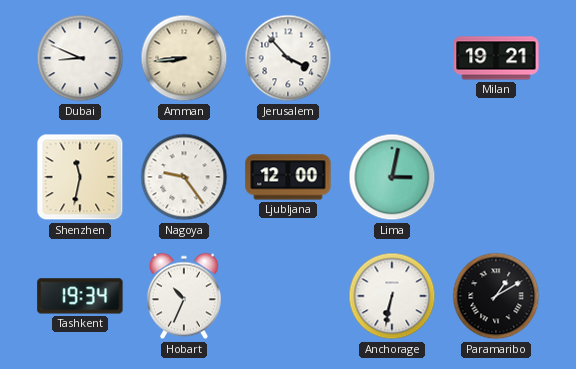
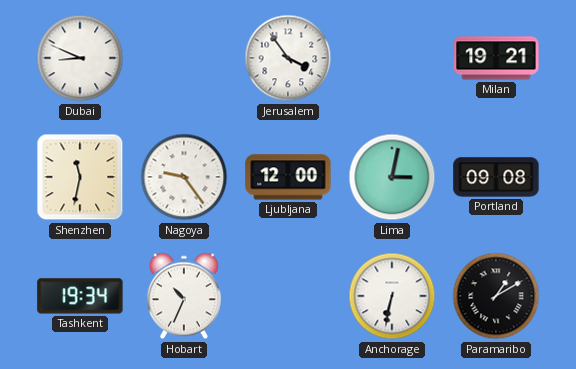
Amman: 8:44 -> none (184, 58)
Jerusalem: 3:53 -> 3:54 (288, 58)
Portland: none -> 09:08 (496, 177)
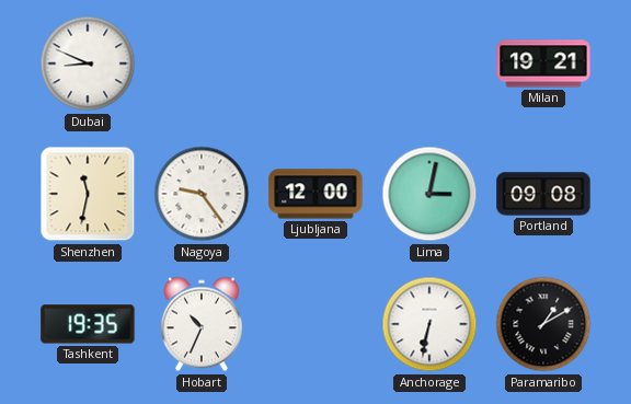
Jerusalem: 3:54 -> none (288, 58)
Tashkent: 19:34 -> 19:35 (88, 324)
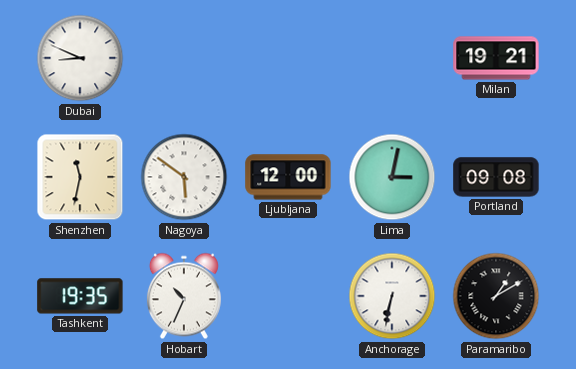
Nagoya: 9:24 -> 5:51 (184, 177)
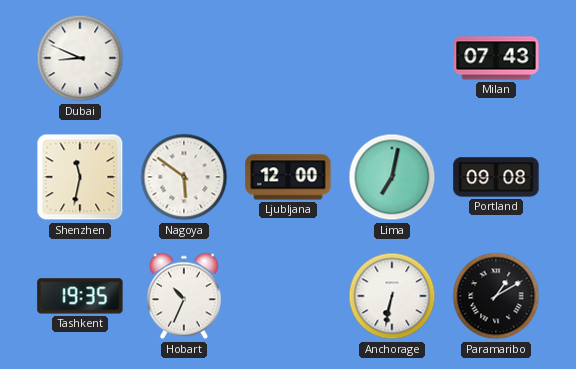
Milan: 19:21 -> 07:43 (496, 58)
Lima: 3:02 -> 7:02 (392, 177)
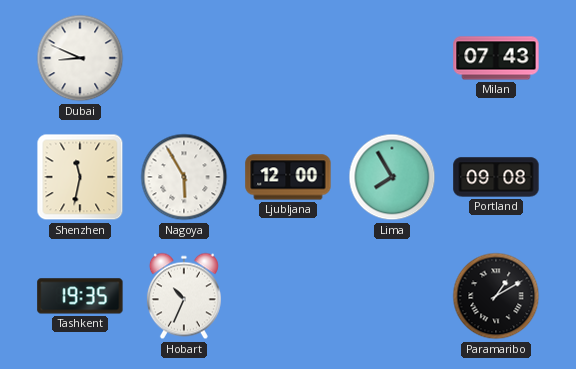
Nagoya: 5:51 -> 5:55 (184, 177)
Lima: 7:02 -> 7:55 (392, 177)
Anchorage: 6:32 -> none (392, 296)
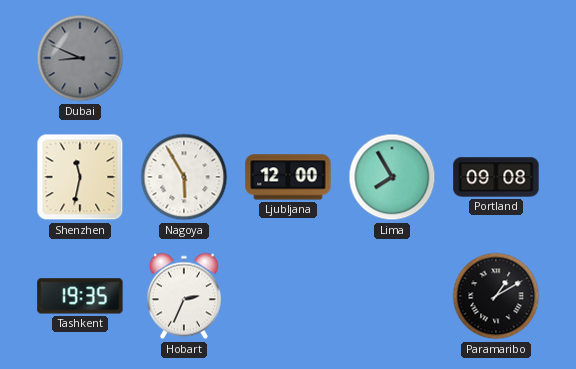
Dubai dial: white -> grey (80, 58)
Milan: 07:43 -> none (496, 58)
Hobart: 10:34 -> 2:34 (184, 296)
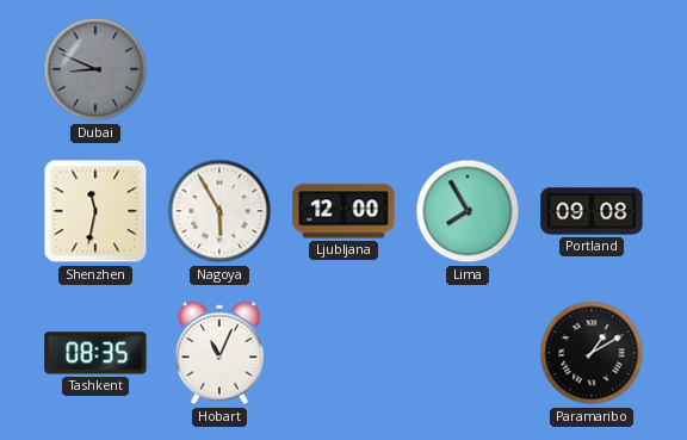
Tashkent: 19:35 -> 08:35 (95, 353)
Hobart: 2:34 -> 11:04 (219, 353)
